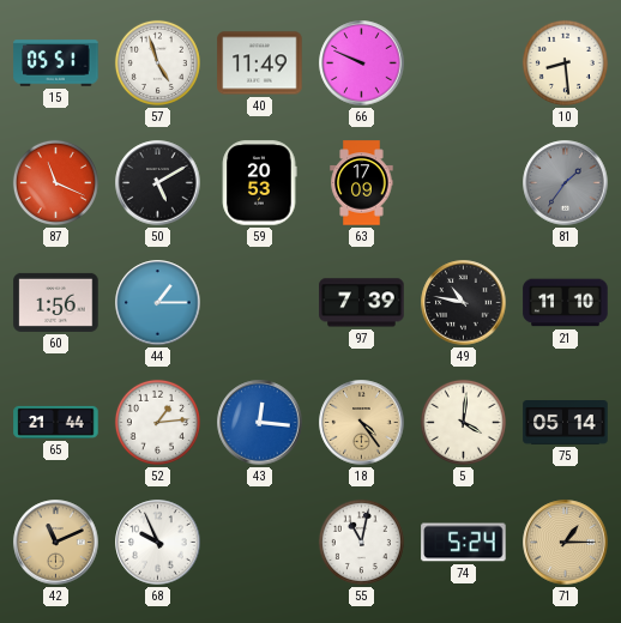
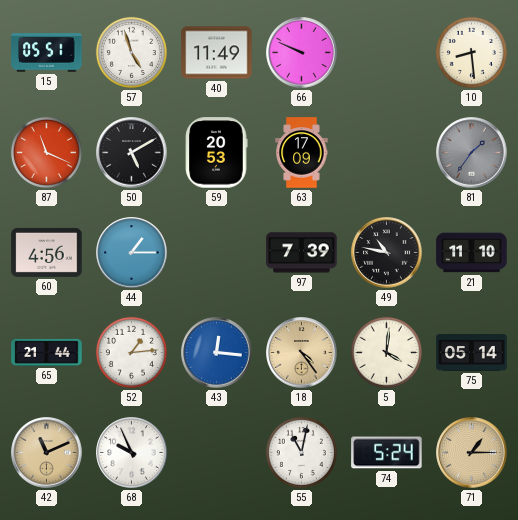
60: 1:56 -> 4:56 (47, 252)
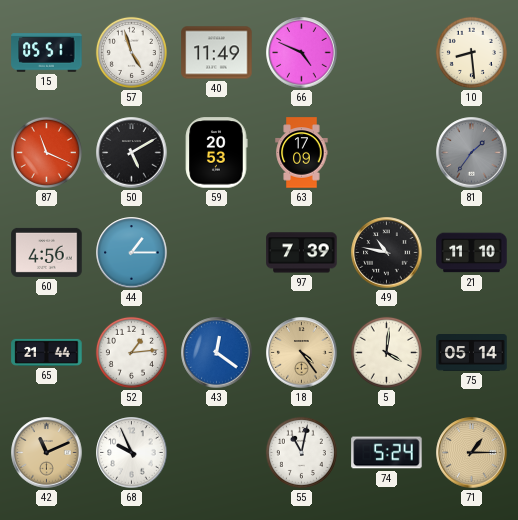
66: 9:49 -> 4:49 (302, 53)
43: 12:16 -> 12:21 (217, 353)
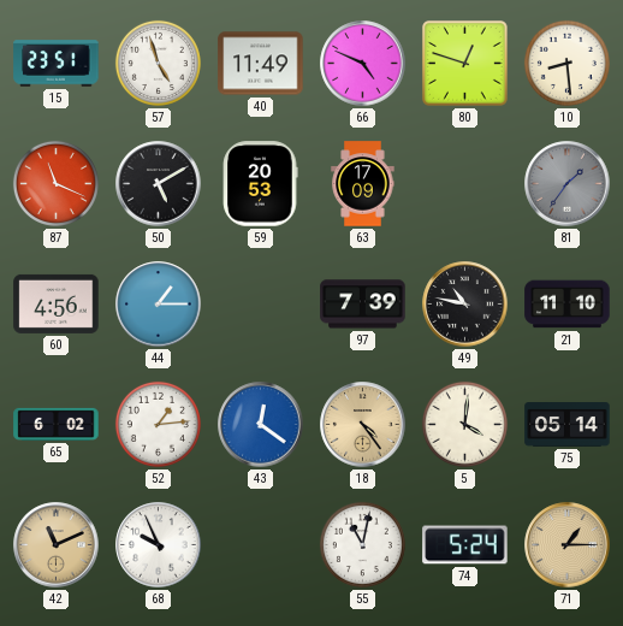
15: 05:51 -> 23:51 (57, 64)
80: none -> 12:48 (465, 64)
65: 21:44 -> 6:02 (57, 424)
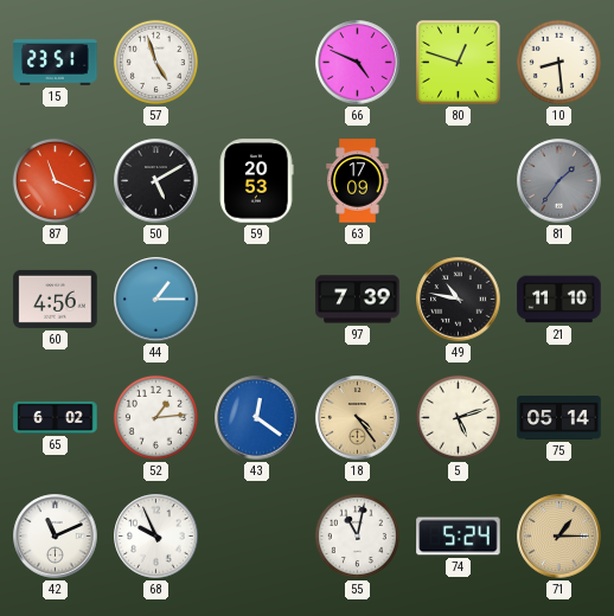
40: 11:49 -> none (261, 64)
5: 4:01 -> 5:12 (458, 417)
42 dial: champagne -> white (56, 537)
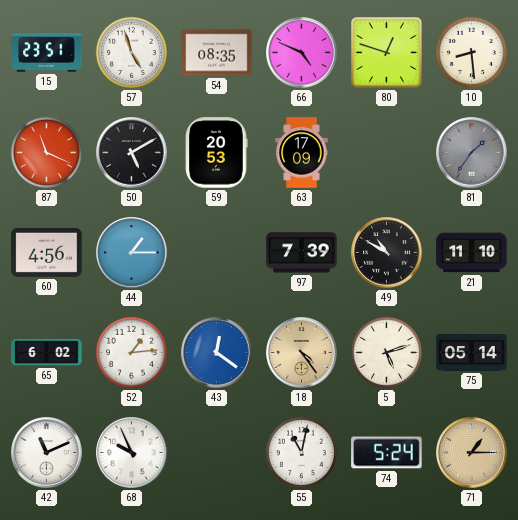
54: none -> 08:35 (217, 53)
49: 10:47 -> 10:50 (387, 253)
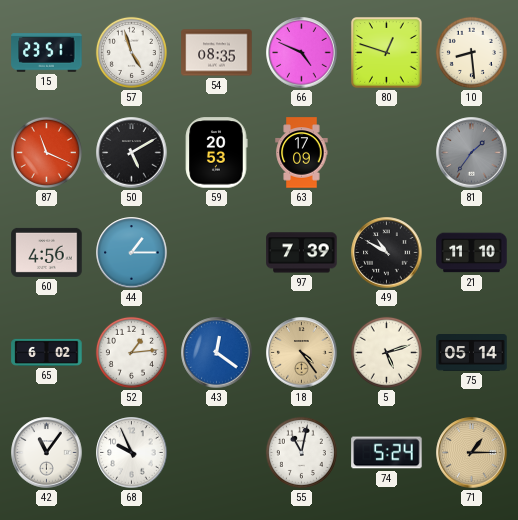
42: 11:11 -> 11:06 (47, 453)
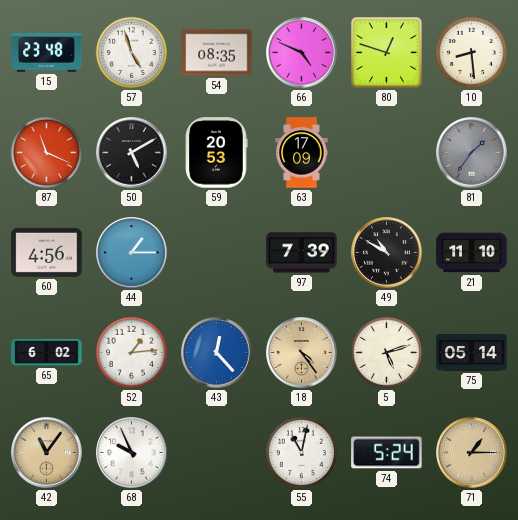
15: 23:51 -> 23:48 (47, 53)
43: 12:21 -> 12:23 (217, 353)
42 dial: white -> champagne (47, 453)
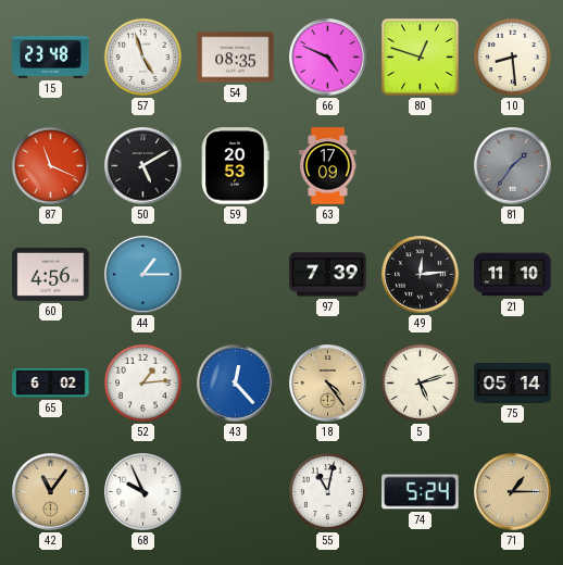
49: 10:50 -> 12:14 (421, 275)
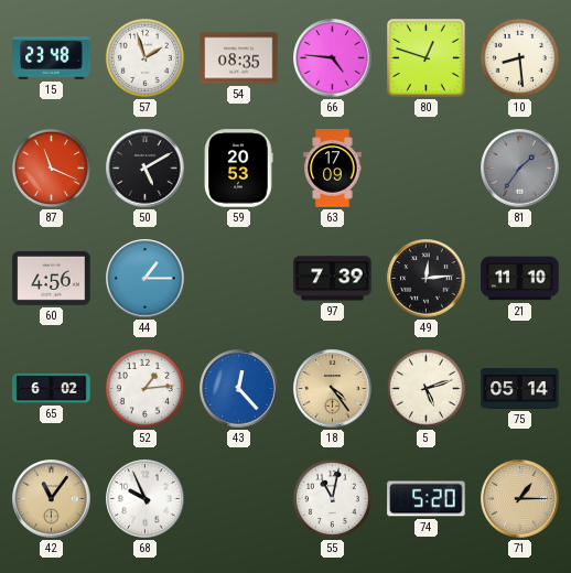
57: 4:57 -> 1:57 (144, 57)
66: 4:49 -> 4:46 (333, 58)
74: 5:24 -> 5:20 (427, 499)
